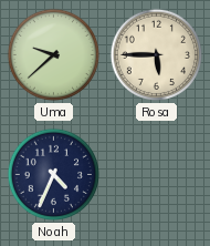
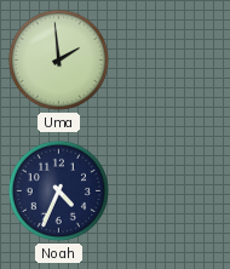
Uma: 9:38 -> 1:59 (58, 59)
Rosa: 5:45 -> none (156, 54)
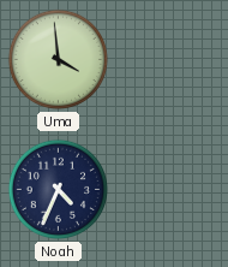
Uma: 1:59 -> 3:59 (58, 59)
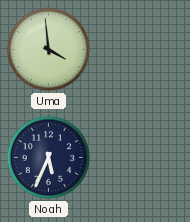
Noah: 4:34 -> 5:34 (48, 157)
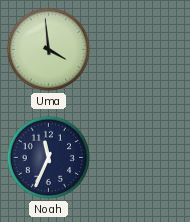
Noah: 5:34 -> 11:34 (48, 157)
